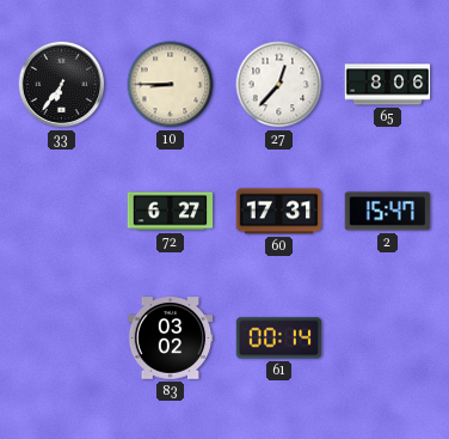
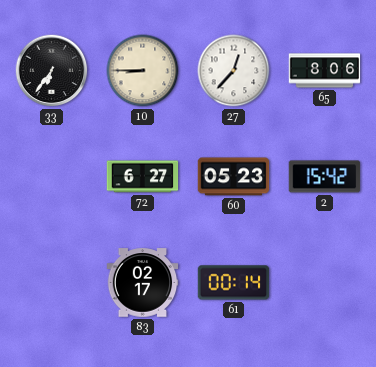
60: 17:31 -> 05:23 (234, 177)
2: 15:47 -> 15:42 (325, 177)
83: 03:02 -> 02:17 (143, 283)
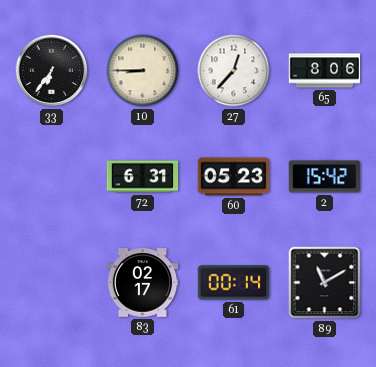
72: 6:27 -> 6:31 (143, 177)
89: none -> 11:10 (325, 283)
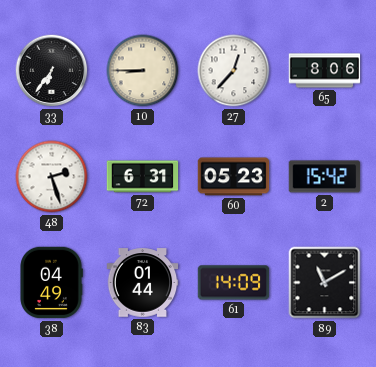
48: none -> 2:27 (52, 177)
38: none -> 04:49 (51, 283)
83: 02:17 -> 01:44 (143, 283)
61: 00:14 -> 14:09 (234, 283)
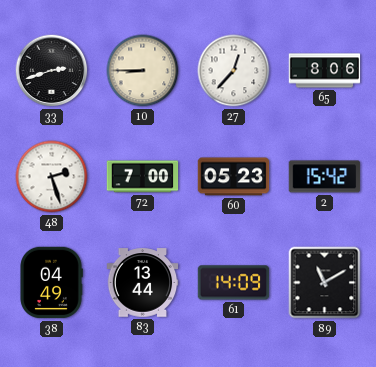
33: 6:36 -> 2:42 (52, 71)
72: 6:31 -> 7:00 (143, 177)
83: 01:44 -> 13:44 (143, 283)
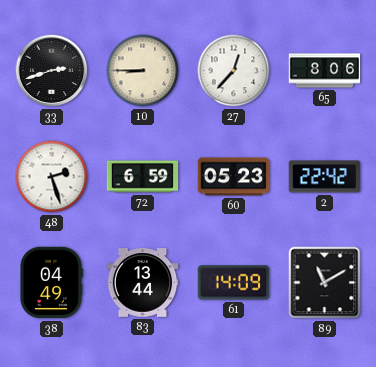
72: 7:00 -> 6:59 (143, 177)
2: 15:42 -> 22:42 (325, 177)
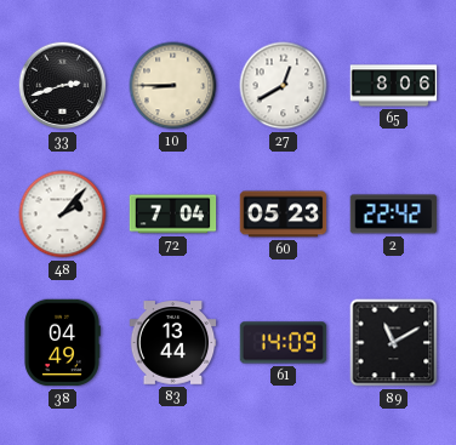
27: 12:37 -> 12:40 (284, 86)
48: 2:27 -> 2:07 (63, 215)
72: 6:59 -> 7:04 (173, 215)
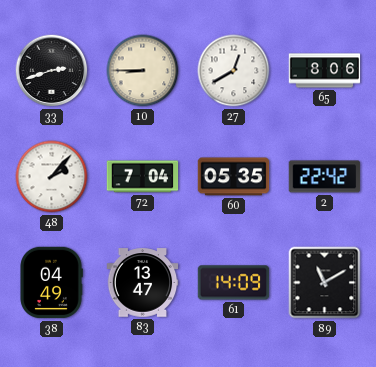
60: 05:23 -> 05:35 (234, 177)
83: 13:44 -> 13:47 (143, 283)
